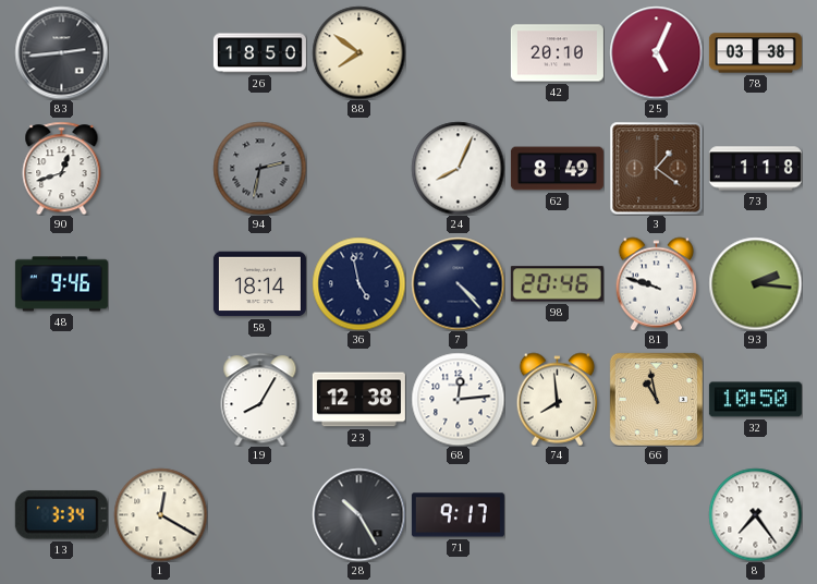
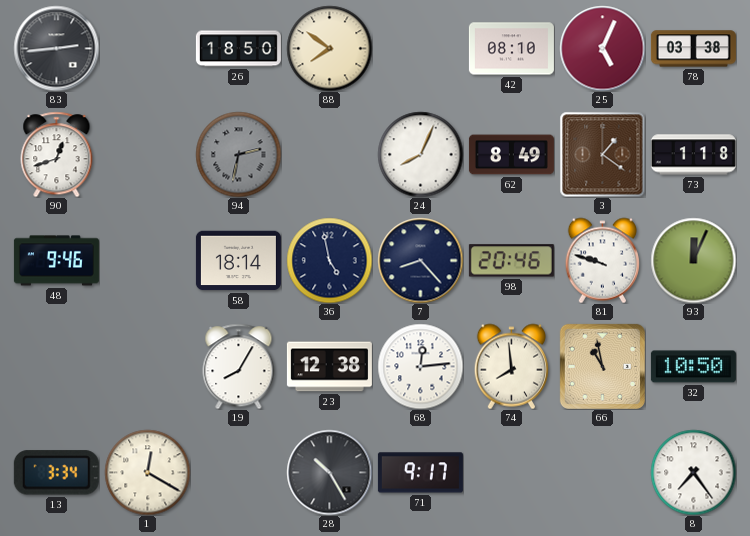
42: 20:10 -> 08:10 (511, 49)
7: 4:23 -> 8:23 (420, 260)
93: 2:16 -> 12:04 (693, 260)
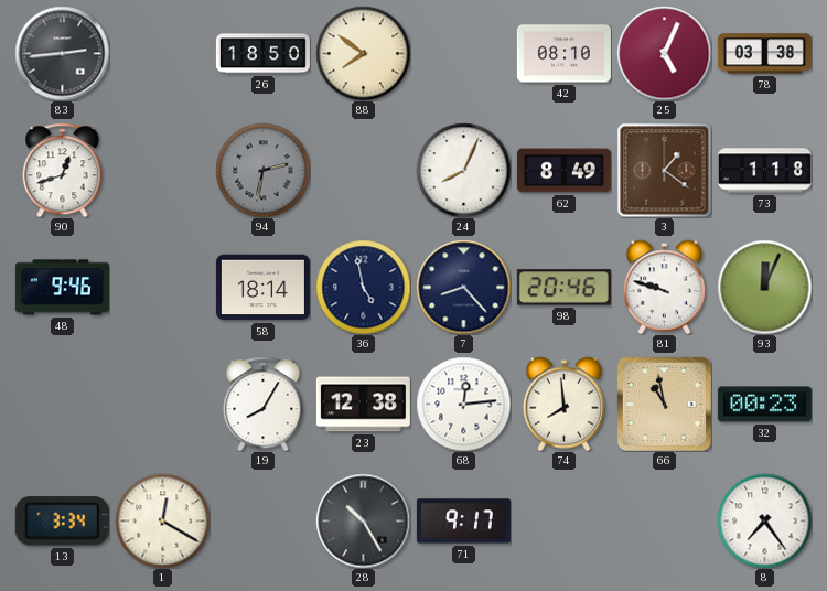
32: 10:50 -> 00:23 (764, 405)
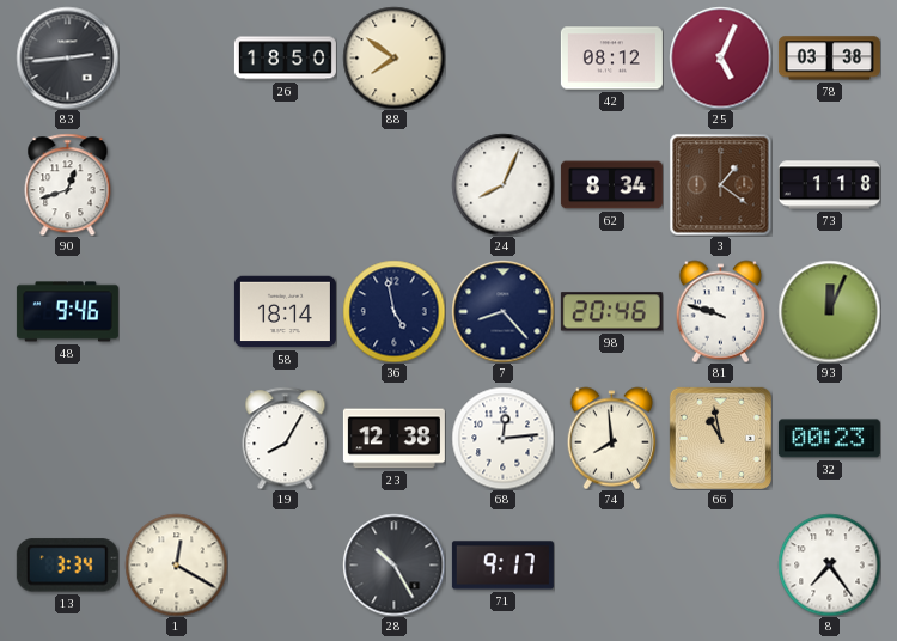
42: 08:10 -> 08:12 (611, 59)
94: 2:32 -> none (262, 170)
62: 8:49 -> 8:34 (611, 185)
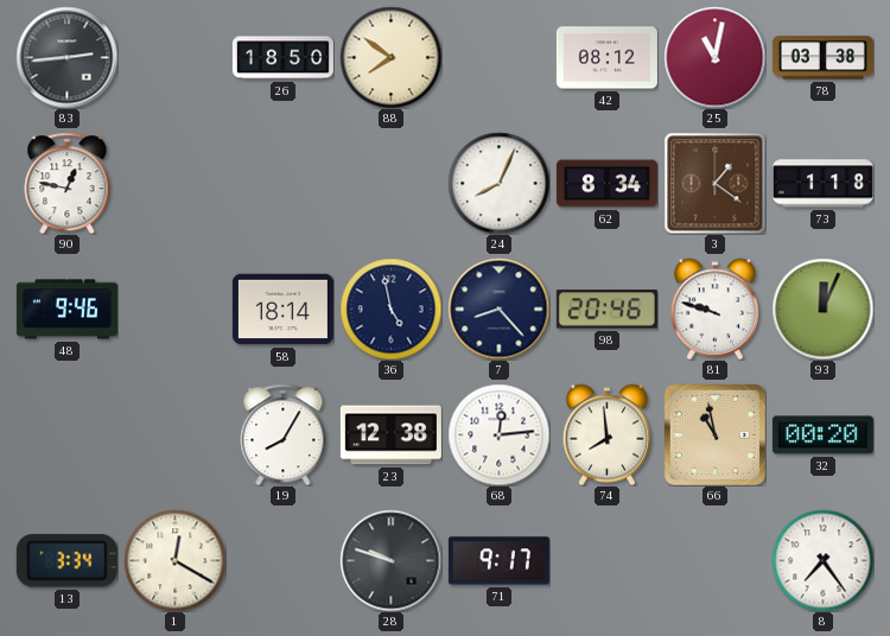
25: 5:04 -> 11:02 (714, 57)
90: 12:42 -> 12:47 (68, 183)
32: 00:23 -> 00:20 (822, 435)
28: 10:25 -> 9:48 (390, 560)
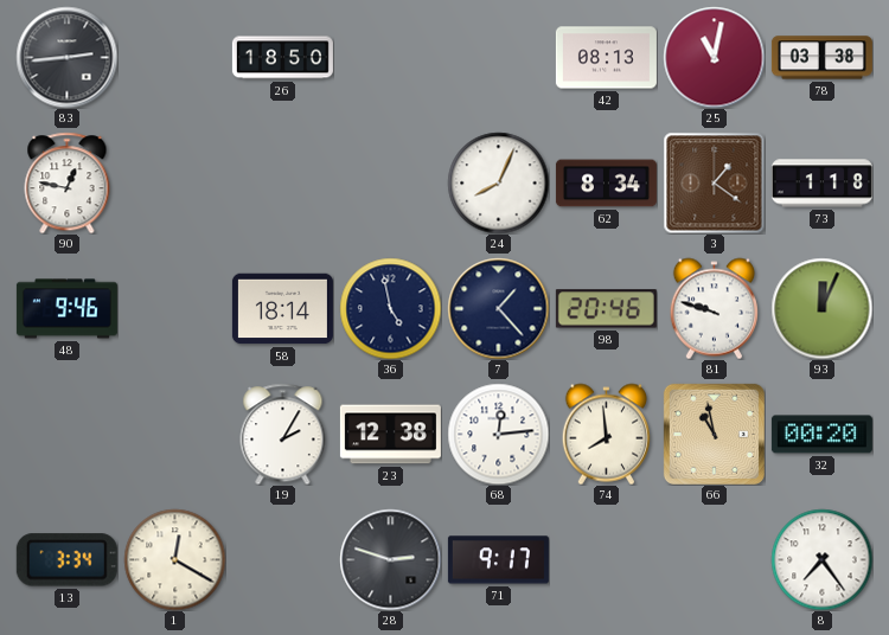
88: 7:51 -> none (390, 57)
42: 08:12 -> 08:13 (606, 58)
7: 8:23 -> 1:23 (498, 308)
19: 8:05 -> 2:05 (283, 434)
28: 9:48 -> 2:48 (390, 559)
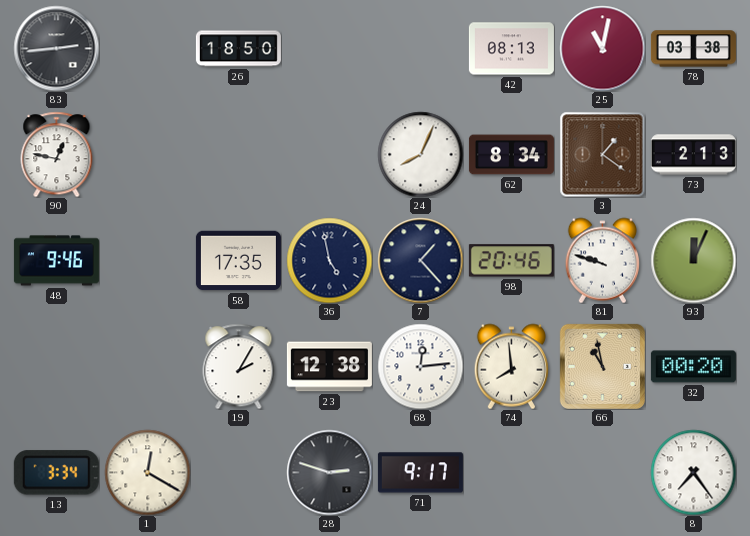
73: 1:18 -> 2:13 (693, 155)
58: 18:14 -> 17:35 (238, 261)
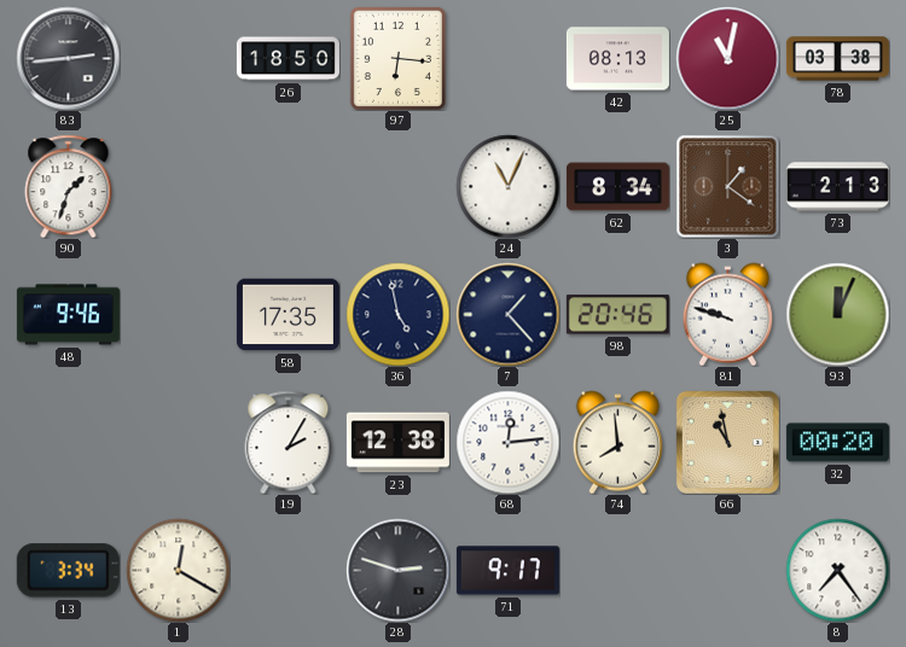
97: none -> 6:16 (397, 58)
90: 12:47 -> 1:33 (69, 186)
24: 8:04 -> 11:04 (507, 186)
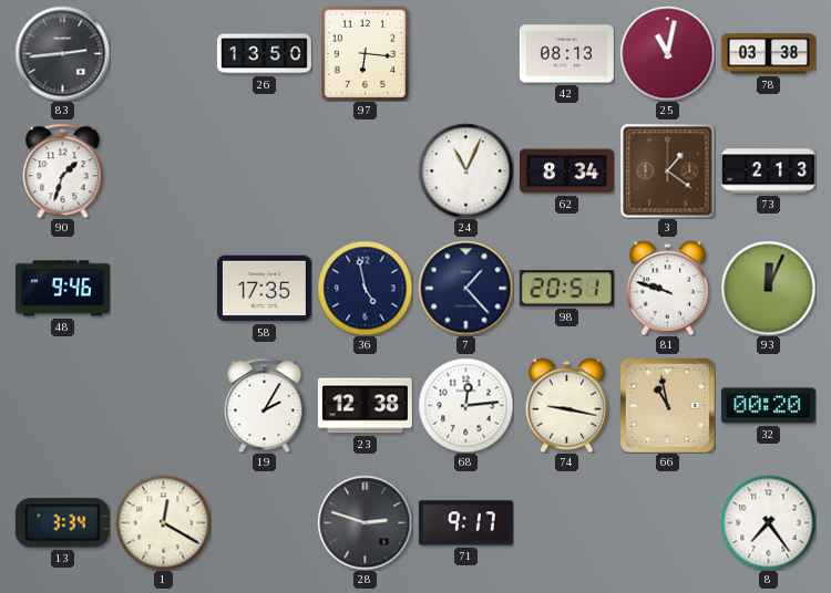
26: 18:50 -> 13:50 (264, 54)
98: 20:46 -> 20:51 (566, 289)
74: 7:59 -> 9:17 (566, 405)
